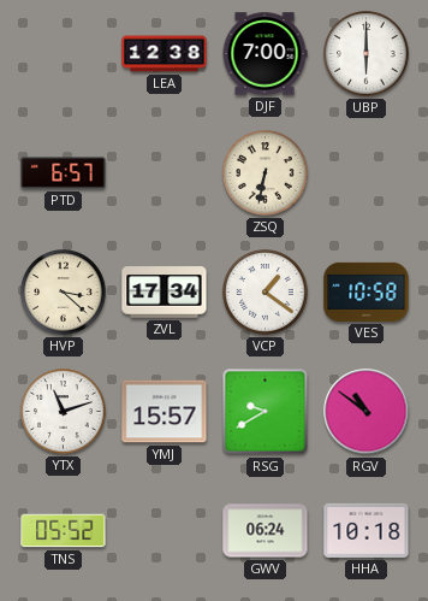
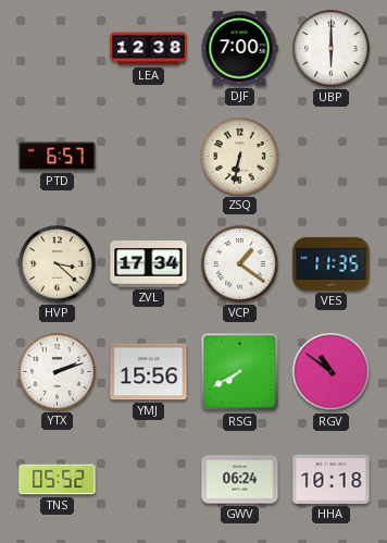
VES: 10:58 -> 11:35 (332, 263)
YTX: 11:12 -> 2:12 (58, 372)
YMJ: 15:57 -> 15:56 (149, 372)
RSG: 9:40 -> 7:40 (240, 372)
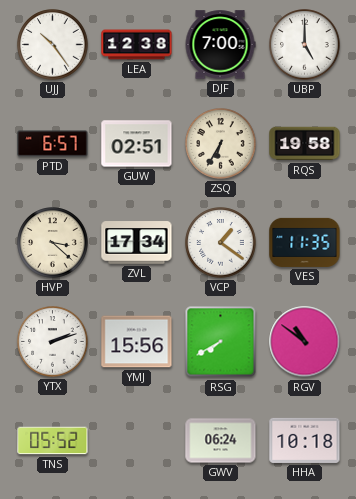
UJJ: none -> 10:24 (53, 45)
UBP: 6:00 -> 5:00 (305, 45)
GUW: none -> 02:51 (137, 144)
ZSQ: 6:32 -> 6:35 (221, 144)
RQS: none -> 19:58 (305, 144)
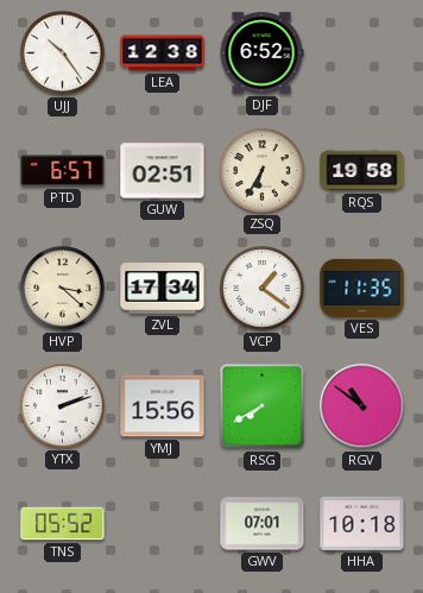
DJF: 7:00 -> 6:52 (261, 53)
UBP: 5:00 -> none (305, 45)
GWV: 06:24 -> 07:01 (263, 524)
